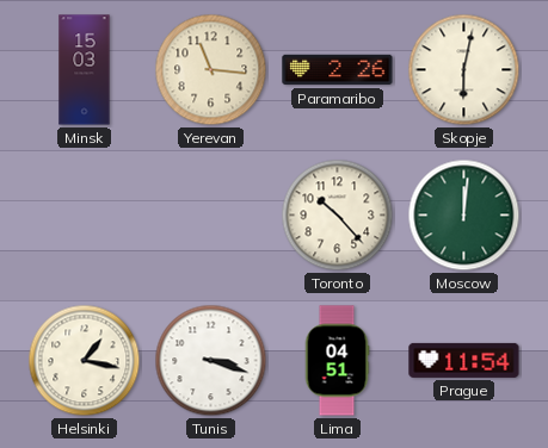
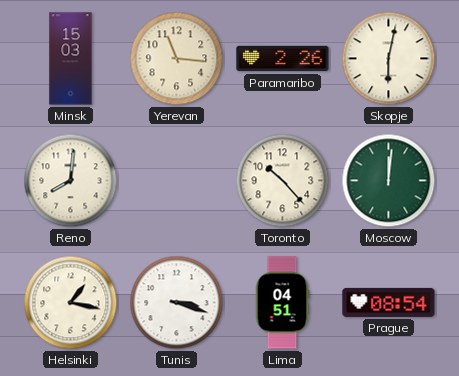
Reno: none -> 8:01 (71, 181)
Prague: 11:54 -> 08:54 (389, 302)
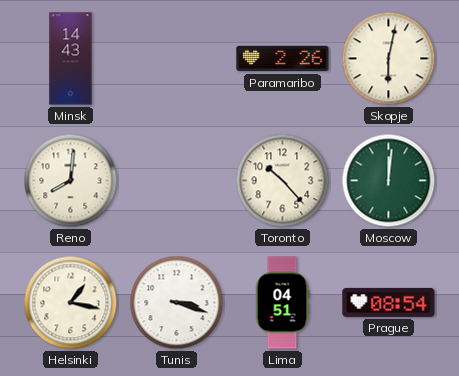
Minsk: 15:03 -> 14:43 (71, 59)
Yerevan: 11:16 -> none (177, 59)
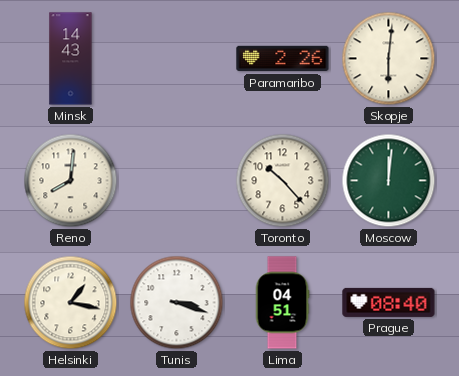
Skopje: 6:02 -> 6:01 (389, 59)
Prague: 08:54 -> 08:40 (389, 302)
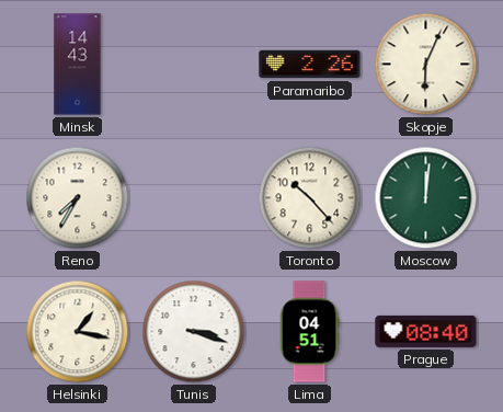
Skopje: 6:01 -> 6:04 (426, 65)
Reno: 8:01 -> 7:35 (78, 198)
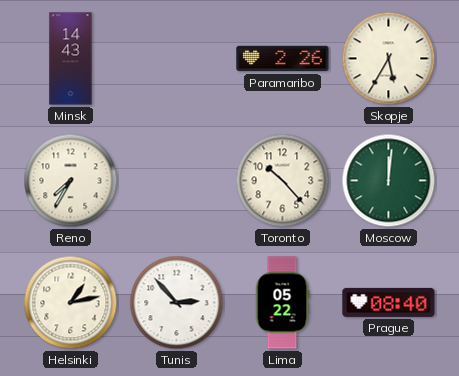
Skopje: 6:04 -> 5:35 (389, 59)
Helsinki: 1:17 -> 1:13 (71, 303)
Tunis: 3:18 -> 2:53 (177, 303)
Lima: 04:51 -> 05:22 (282, 303)
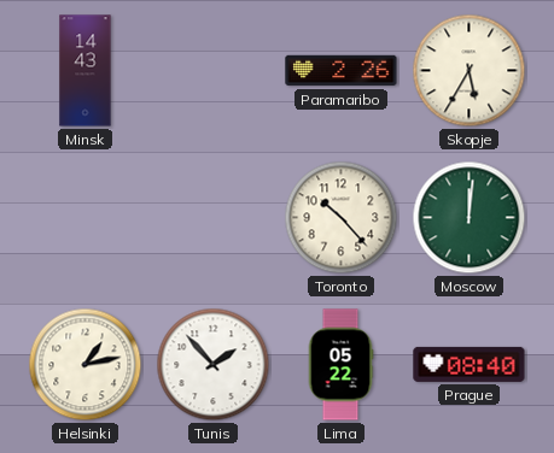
Reno: 7:35 -> none (71, 181)
Tunis: 2:53 -> 1:53 (214, 365)
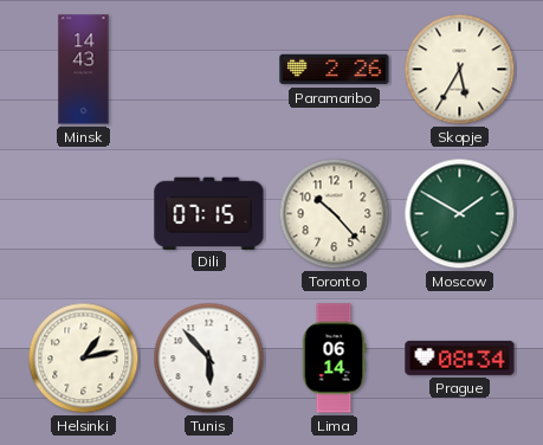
Dili: none -> 07:15 (209, 213)
Moscow: 12:01 -> 1:50 (460, 214)
Tunis: 1:53 -> 5:53 (209, 359)
Lima: 05:22 -> 06:14 (334, 359)
Prague: 08:40 -> 08:34 (460, 357)
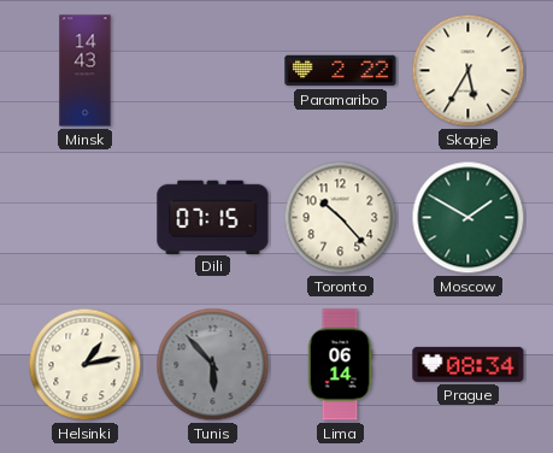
Paramaribo: 2:26 -> 2:22 (341, 71)
Tunis dial: white -> grey (213, 365)
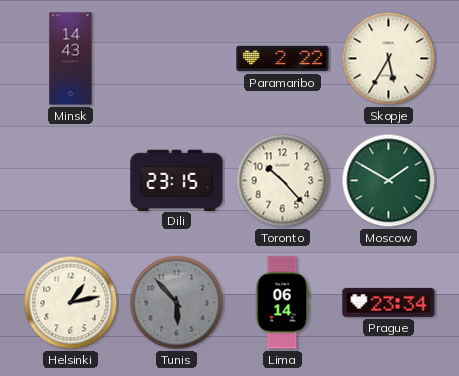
Dili: 07:15 -> 23:15 (177, 180)
Prague: 08:34 -> 23:34 (389, 302)
